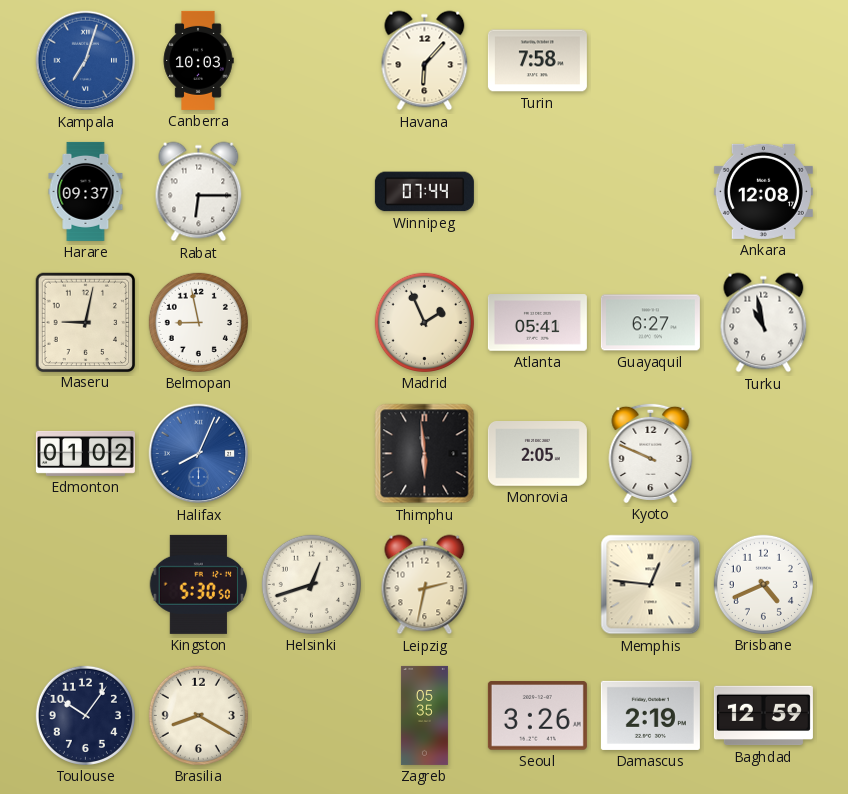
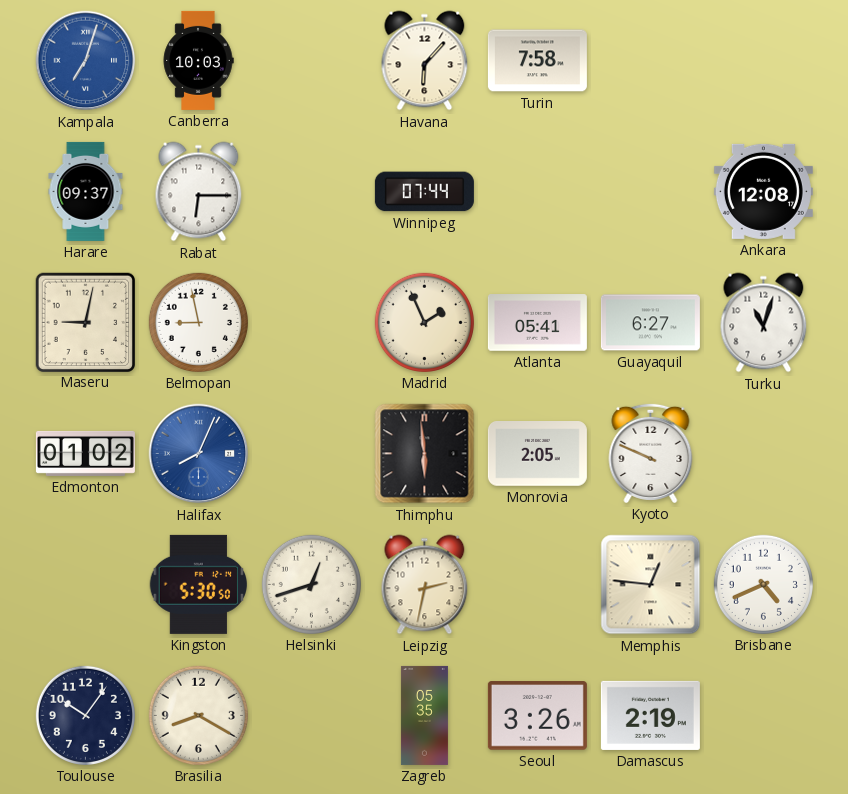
Turku: 10:58 -> 11:03 (764, 323)
Baghdad: 12:59 -> none (763, 716)
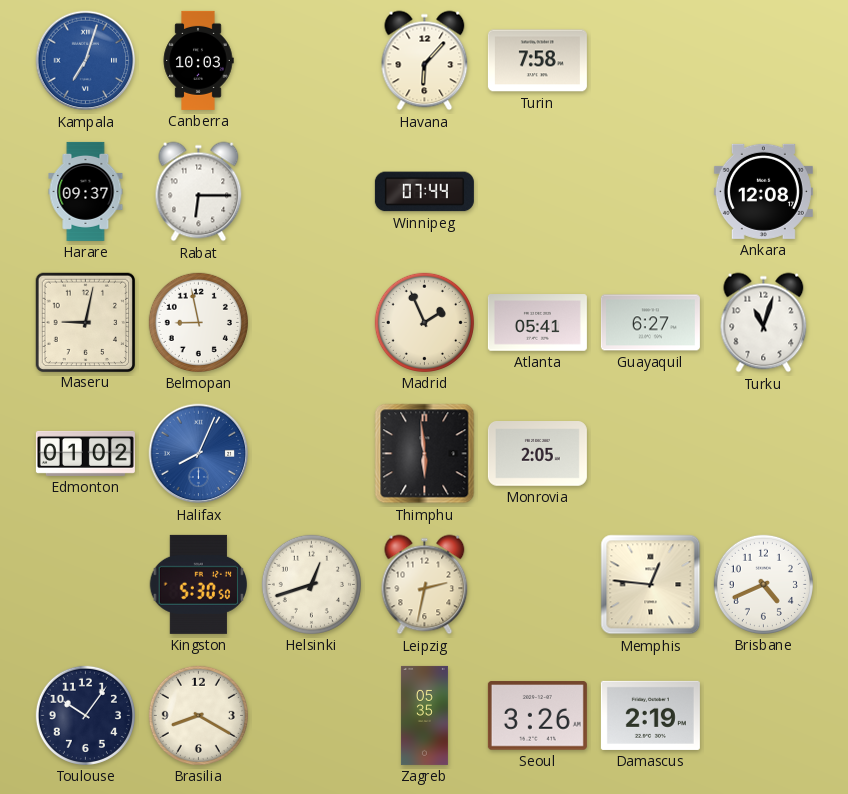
Kyoto: 9:49 -> none (651, 453)
